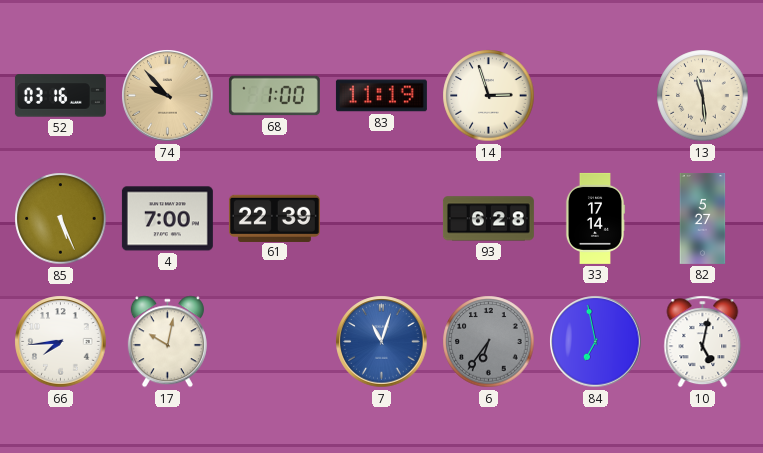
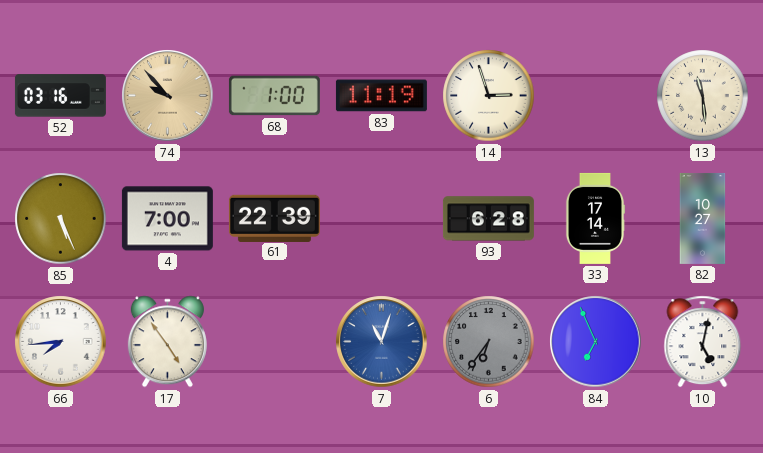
82: 5:27 -> 10:27 (703, 218)
17: 10:02 -> 4:54 (167, 342)
84: 6:58 -> 6:56 (596, 342)
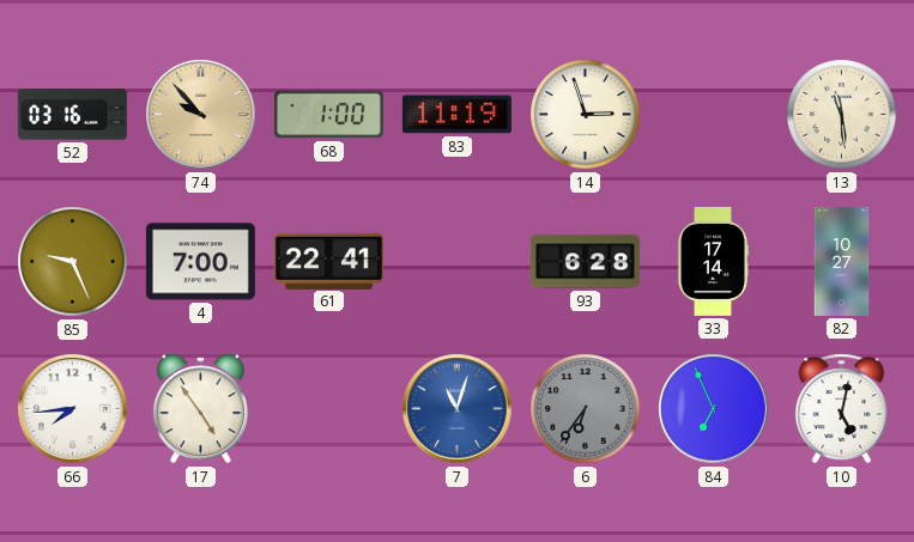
85: 5:26 -> 9:26 (73, 262)
61: 22:39 -> 22:41 (328, 261)
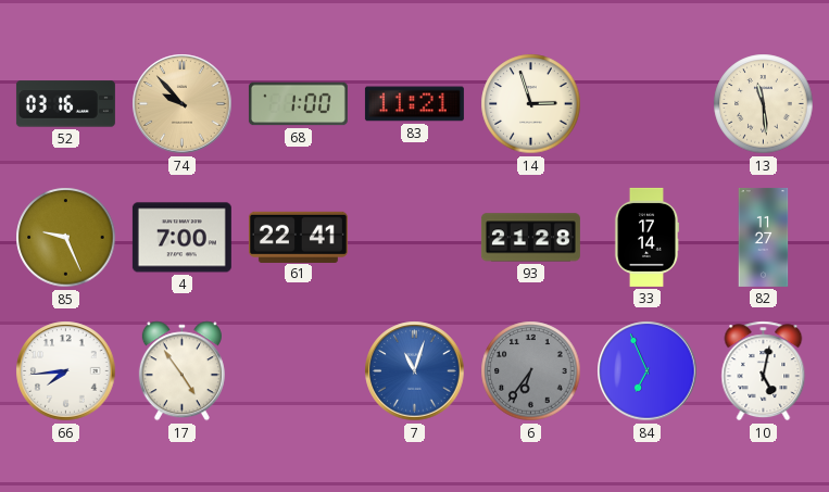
83: 11:19 -> 11:21 (414, 104)
93: 6:28 -> 21:28 (530, 238)
82: 10:27 -> 11:27 (764, 237)
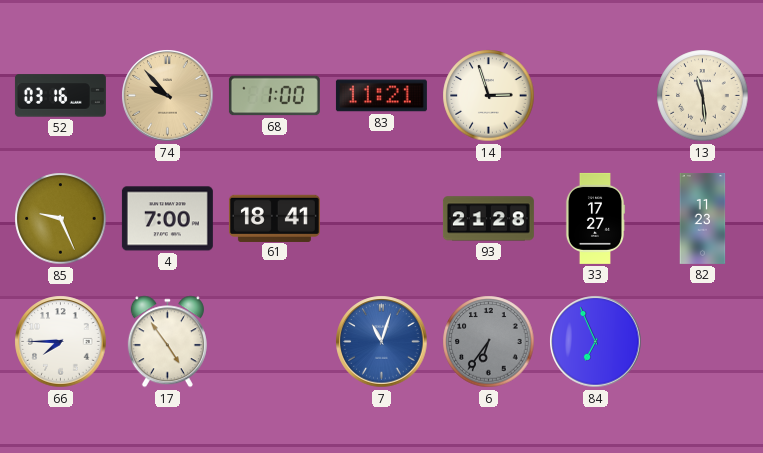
61: 22:41 -> 18:41 (274, 218)
33: 17:14 -> 17:27 (595, 218)
82: 11:27 -> 11:23 (703, 218)
66: 7:44 -> 7:45 (61, 342)
10: 5:02 -> none (764, 371)
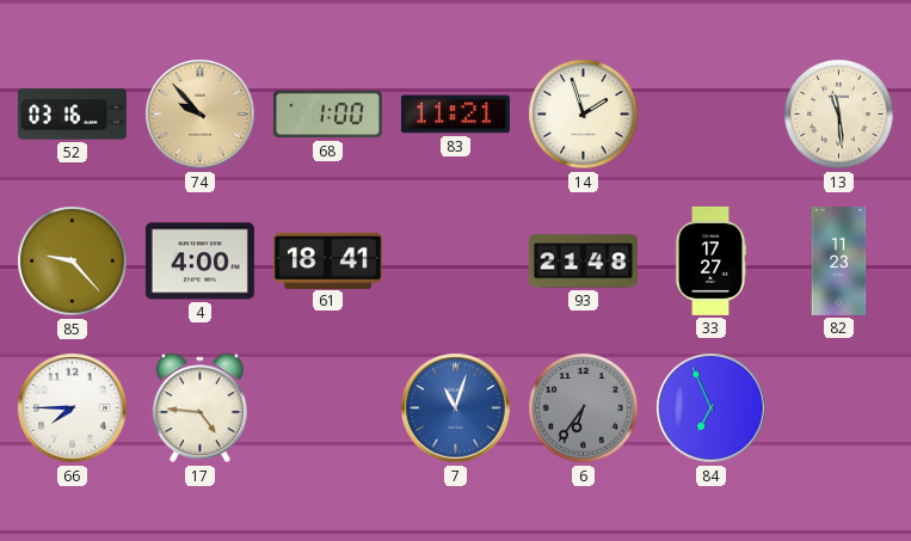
14: 2:57 -> 1:57 (584, 115)
85: 9:26 -> 9:23 (73, 262)
4: 7:00 -> 4:00 (199, 262)
93: 21:28 -> 21:48 (583, 262)
17: 4:54 -> 4:46 (199, 408)
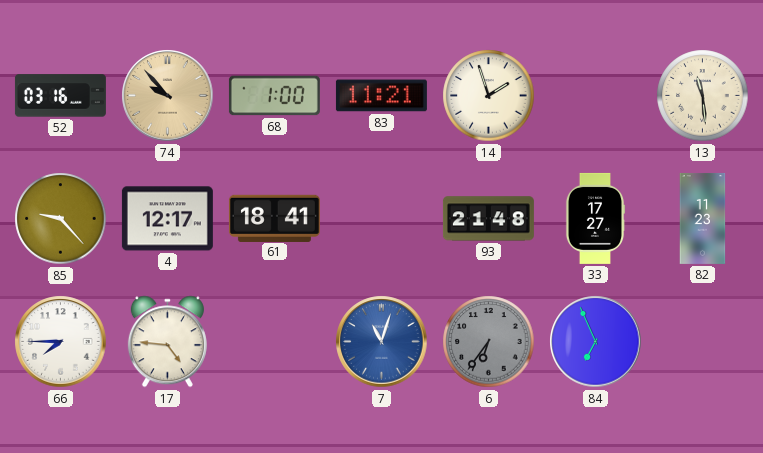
4: 4:00 -> 12:17 (167, 219)
